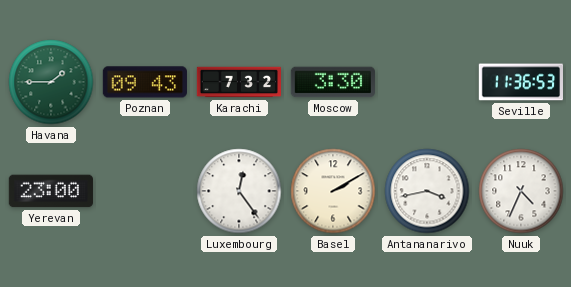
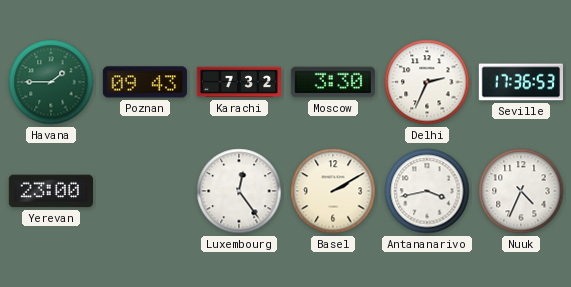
Delhi: none -> 2:34 (427, 82)
Seville: 11:36 -> 17:36 (520, 82)
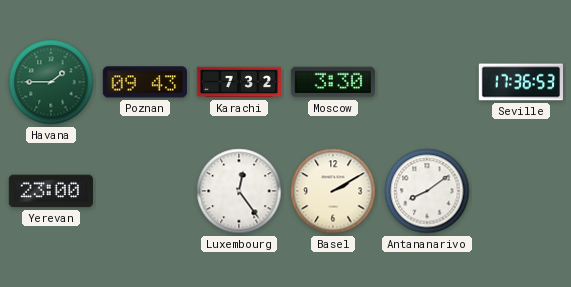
Delhi: 2:34 -> none (427, 82)
Antananarivo: 3:43 -> 8:09 (427, 191)
Nuuk: 4:34 -> none (521, 191)
